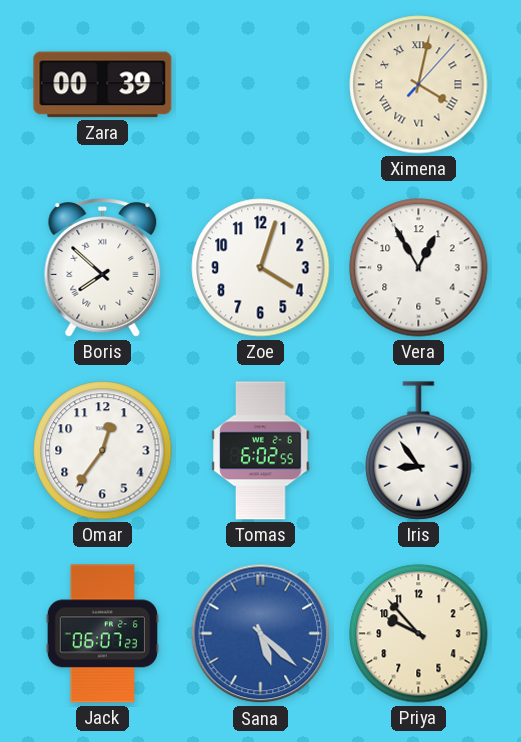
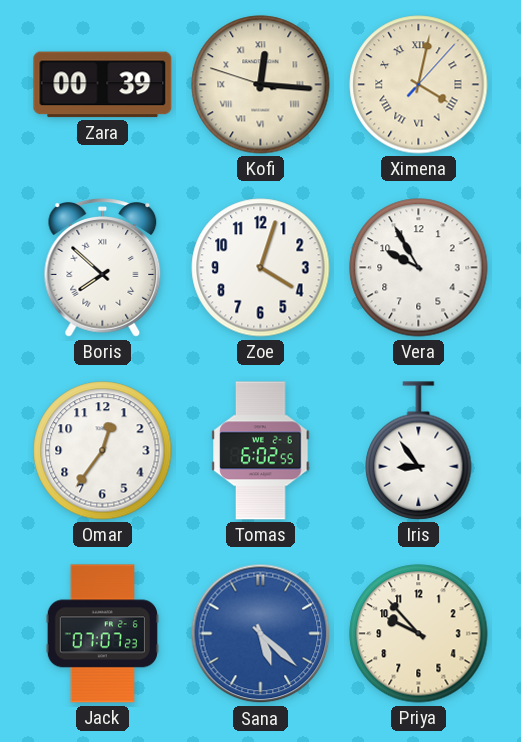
Kofi: none -> 12:15 (261, 85)
Vera: 12:55 -> 9:55 (419, 268)
Jack: 06:07 -> 07:07 (102, 634)
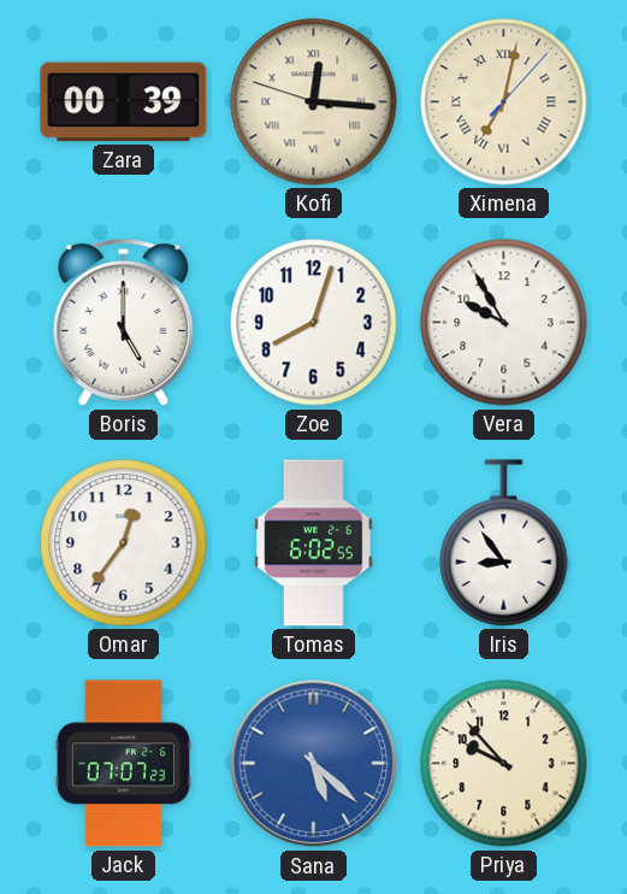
Ximena: 4:02 -> 7:02 (504, 102)
Boris: 7:52 -> 5:00 (124, 323)
Zoe: 4:03 -> 8:03 (314, 323)
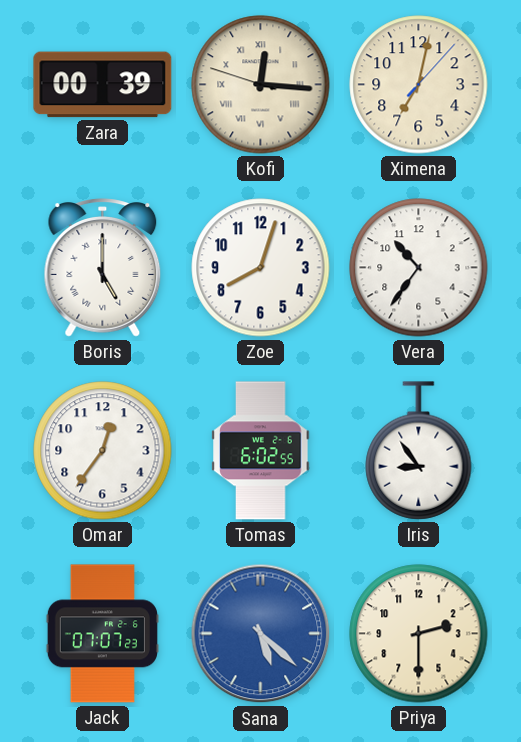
Ximena numerals: Roman -> Arabic (419, 85)
Vera: 9:55 -> 10:36 (419, 268)
Priya: 9:53 -> 2:30 (419, 634)
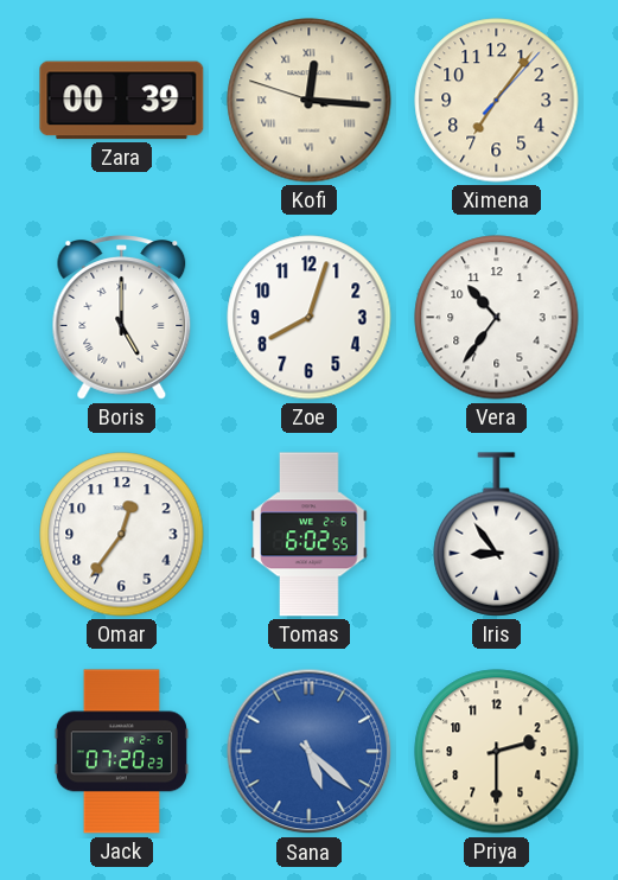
Ximena: 7:02 -> 7:06 (497, 101)
Jack: 07:07 -> 07:20 (121, 752)
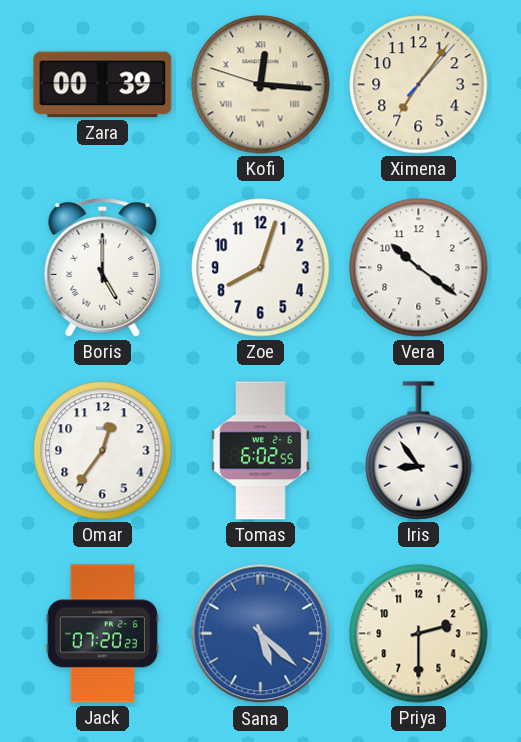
Vera: 10:36 -> 10:21 (419, 268)
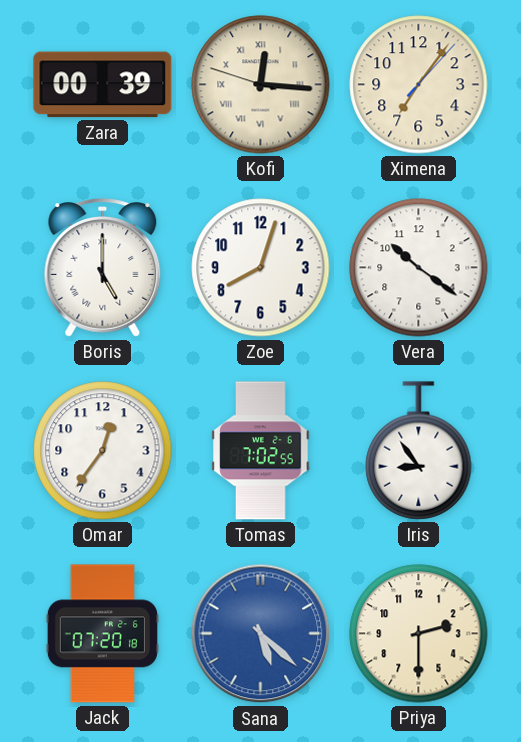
Tomas: 6:02 -> 7:02 (261, 451)
Jack: 07:20:23 -> 07:20:18 (102, 634)
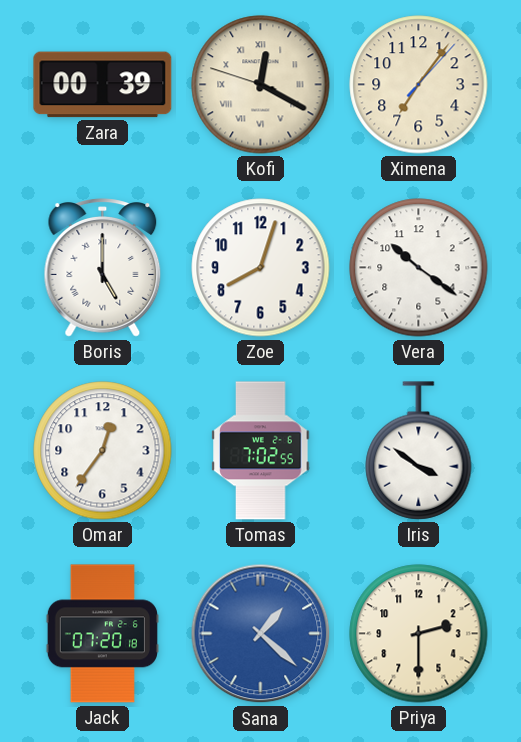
Kofi: 12:15 -> 12:19 (261, 85)
Iris: 8:54 -> 3:51 (419, 451)
Sana: 5:22 -> 1:22 (261, 634)
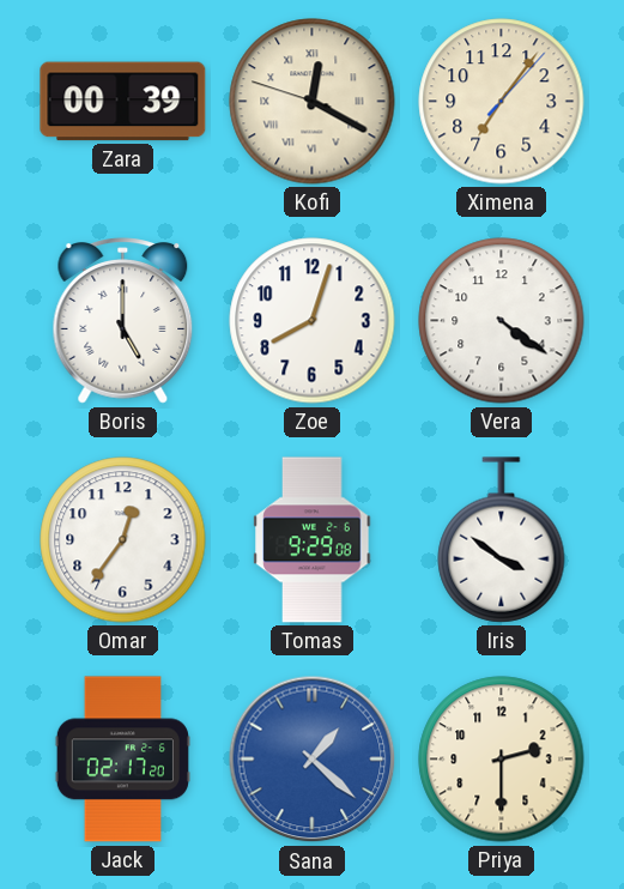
Vera: 10:21 -> 4:21 (502, 321)
Tomas: 7:02 -> 9:29 (313, 540)
Jack: 07:20 -> 02:17 (122, 760)
